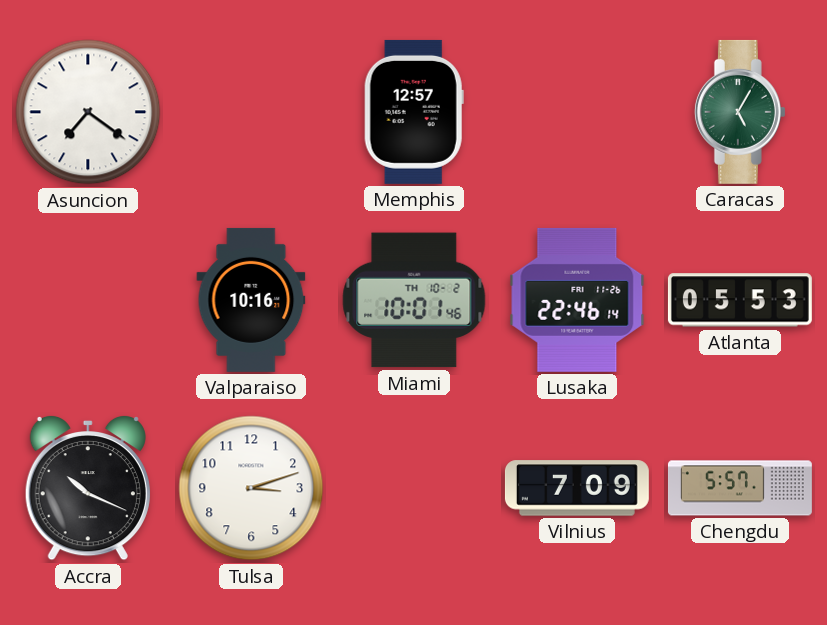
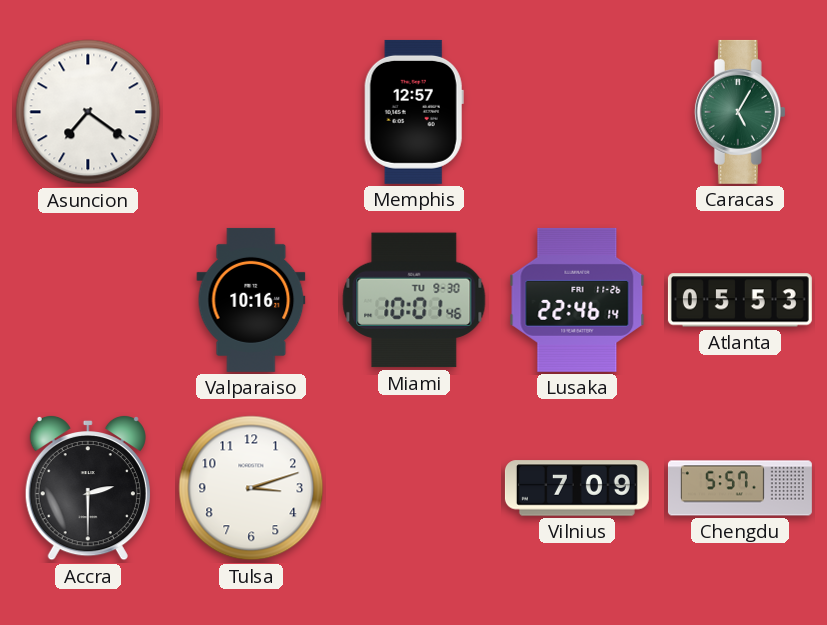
Miami date: TH 10-2 -> TU 9-30 (414, 300)
Accra: 10:19 -> 2:30 (88, 488)
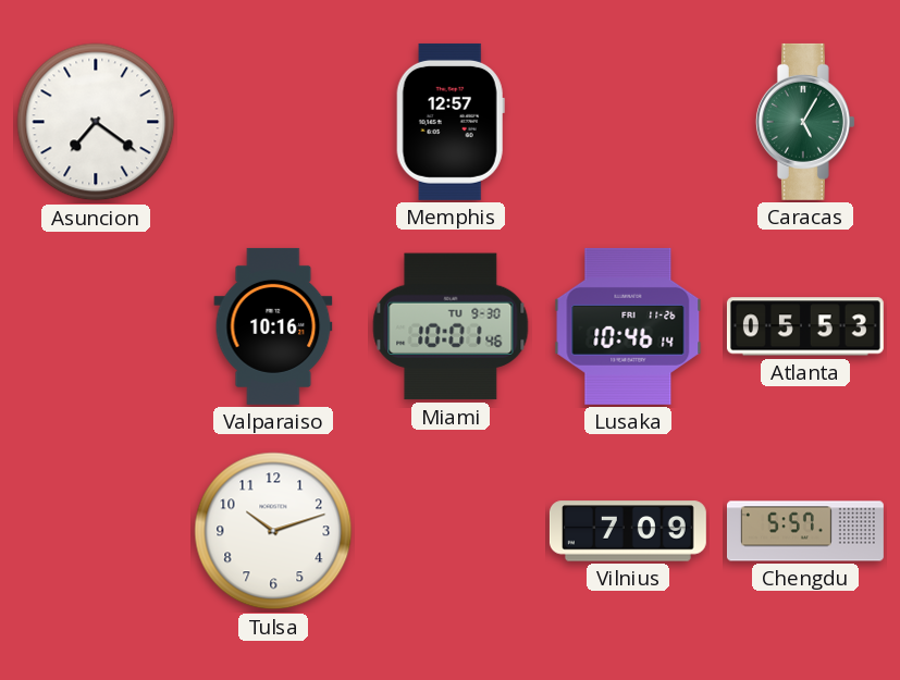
Lusaka: 22:46 -> 10:46 (628, 326)
Accra: 2:30 -> none (88, 488)
Tulsa: 3:12 -> 10:12 (273, 531)
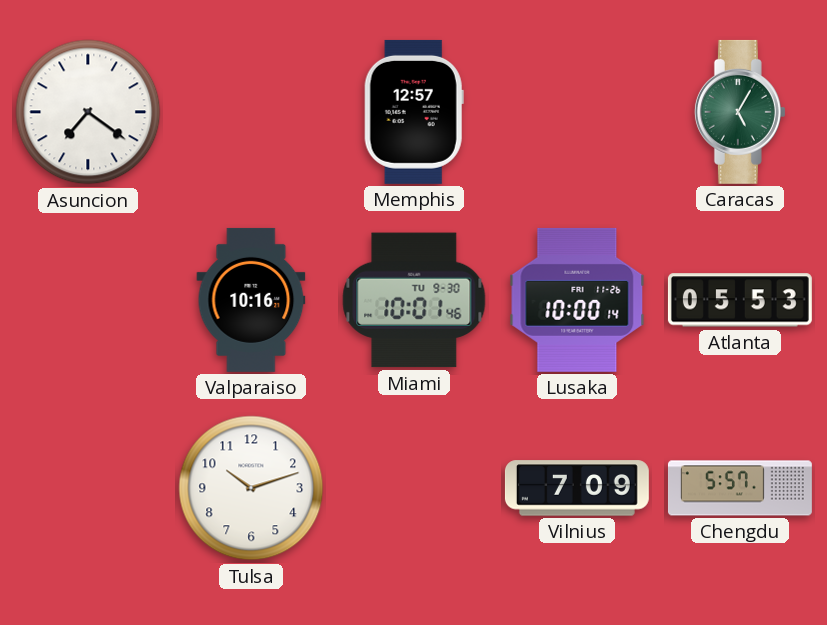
Lusaka: 10:46 -> 10:00 (577, 300)
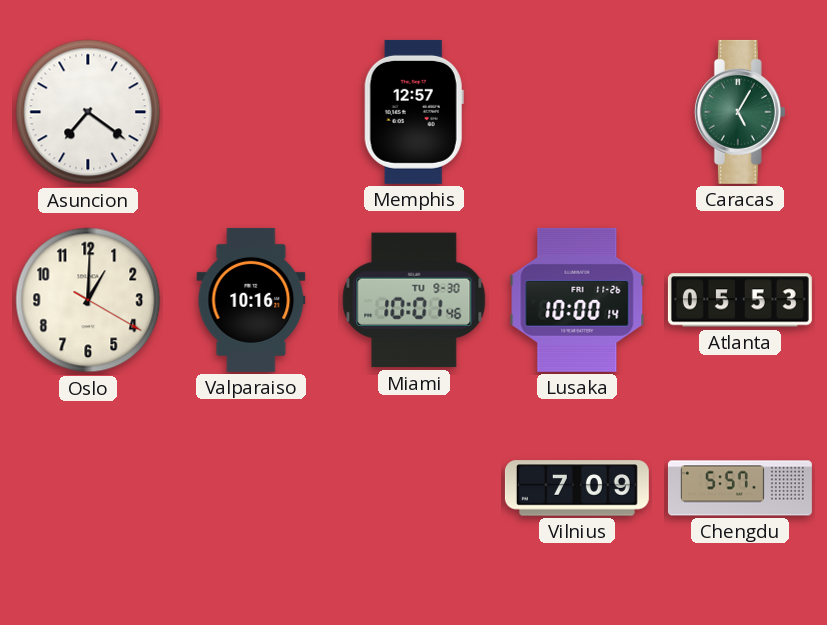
Oslo: none -> 1:00 (88, 300)
Tulsa: 10:12 -> none (251, 488)
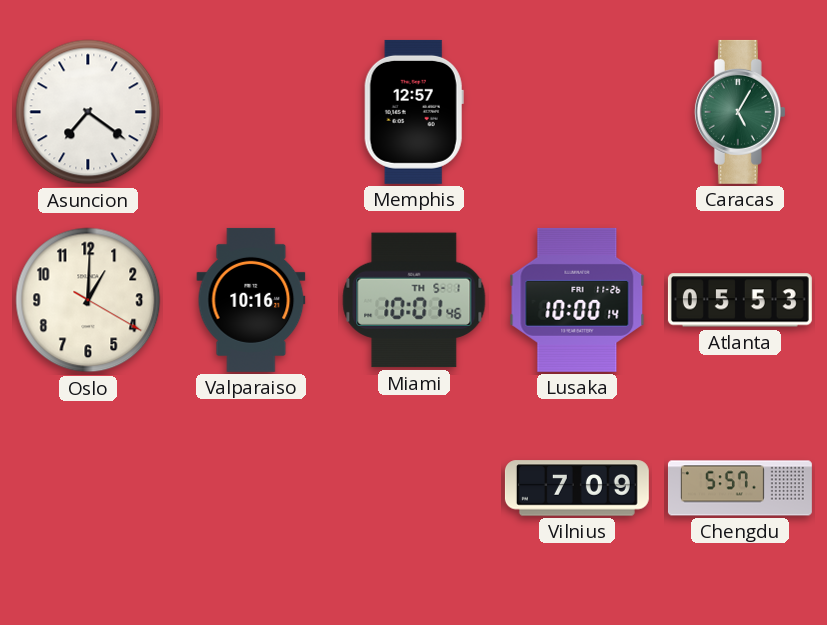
Miami date: TU 9-30 -> TH 5-1 (414, 300)
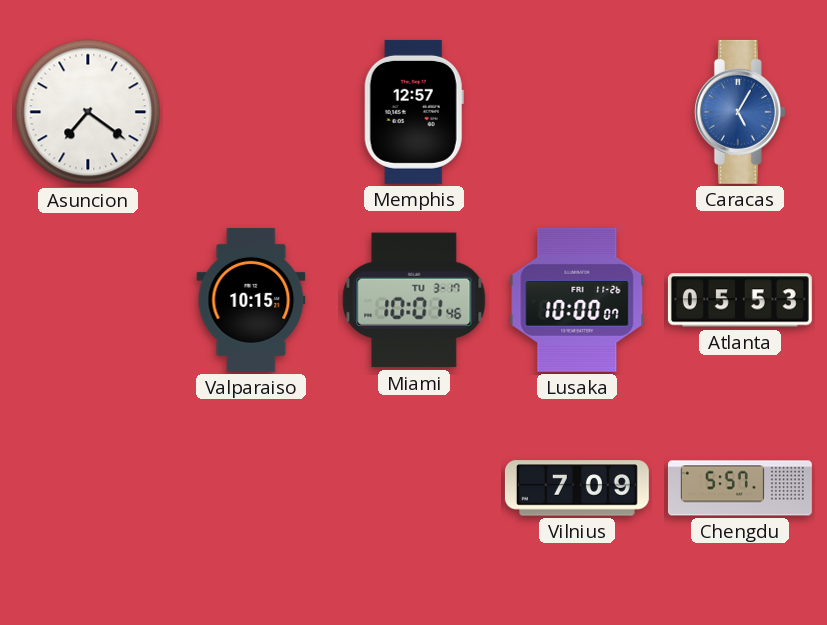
Caracas dial: green -> blue (740, 112)
Oslo: 1:00 -> none (88, 300)
Valparaiso: 10:16 -> 10:15 (251, 300)
Miami date: TH 5-1 -> TU 3-17 (414, 300)
Lusaka: 10:00:14 -> 10:00:07 (577, 300)
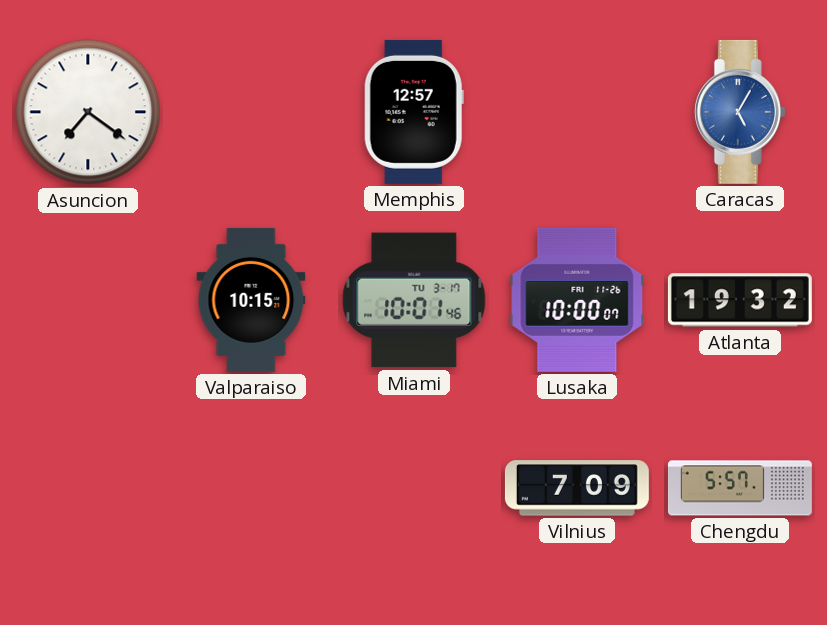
Atlanta: 05:53 -> 19:32 (740, 300)
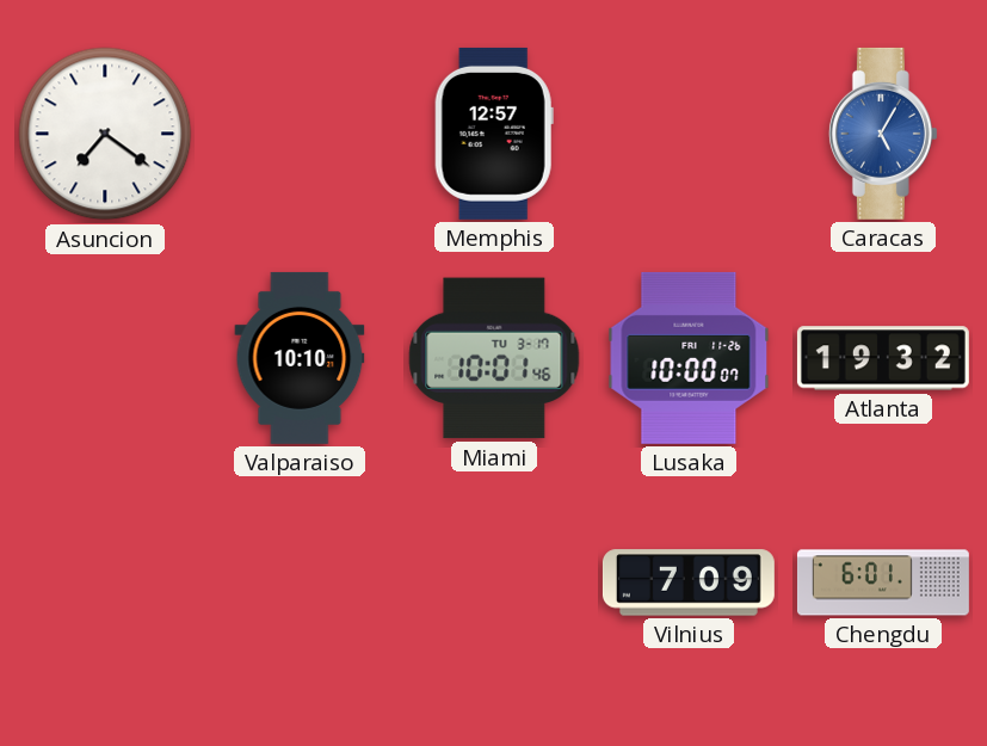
Valparaiso: 10:15 -> 10:10 (300, 358)
Chengdu: 5:57 -> 6:01 (883, 582)
